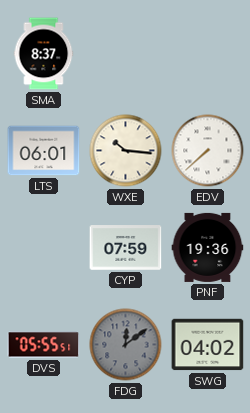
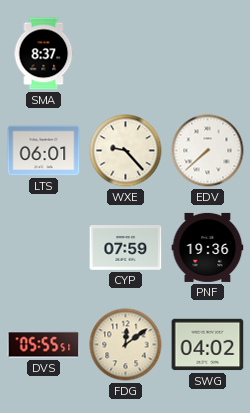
WXE: 10:16 -> 9:23 (126, 151)
FDG dial: grey -> cream (126, 345)
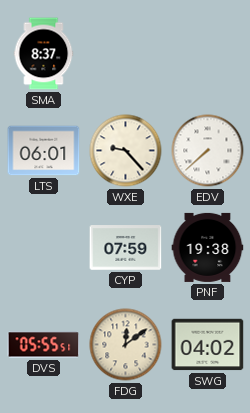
PNF: 19:36 -> 19:38 (208, 247)
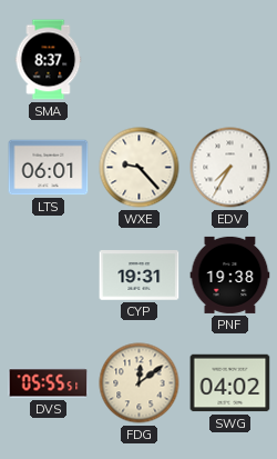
EDV: 7:38 -> 7:35 (230, 168)
CYP: 07:59 -> 19:31 (140, 276)
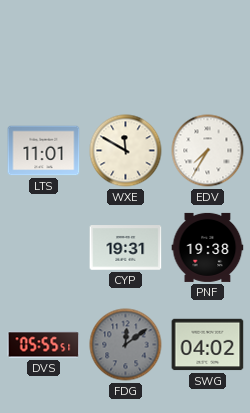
SMA: 8:37 -> none (49, 60)
LTS: 06:01 -> 11:01 (44, 151)
WXE: 9:23 -> 11:50 (126, 151)
FDG dial: cream -> grey (126, 345)
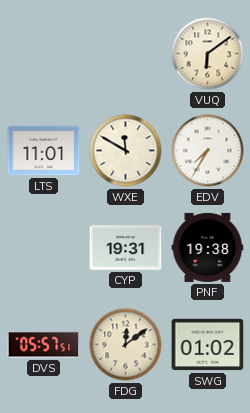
VUQ: none -> 6:09 (208, 54)
DVS: 05:55 -> 05:57 (44, 345)
FDG dial: grey -> cream (126, 345)
SWG: 04:02 -> 01:02 (208, 345)
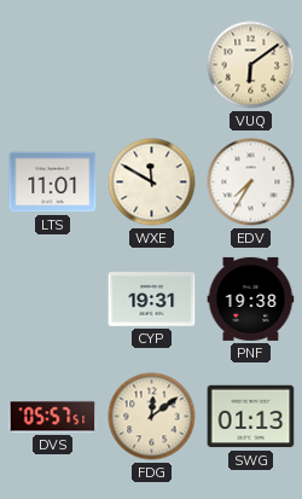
SWG: 01:02 -> 01:13 (251, 417)
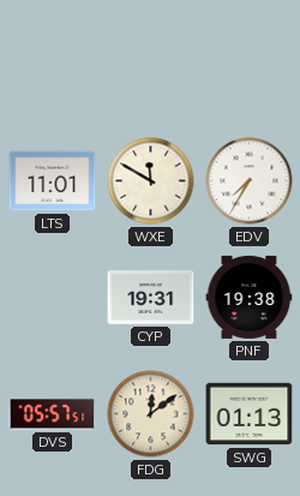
VUQ: 6:09 -> none (251, 65)
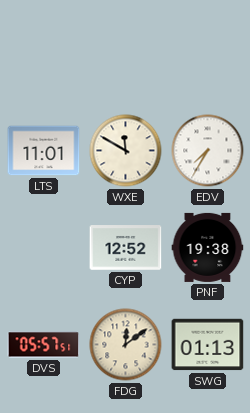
CYP: 19:31 -> 12:52 (126, 248)
